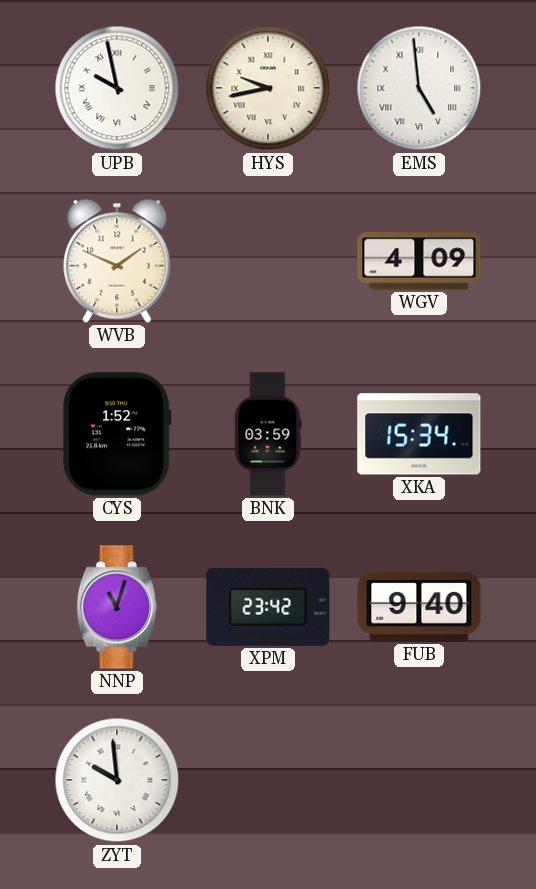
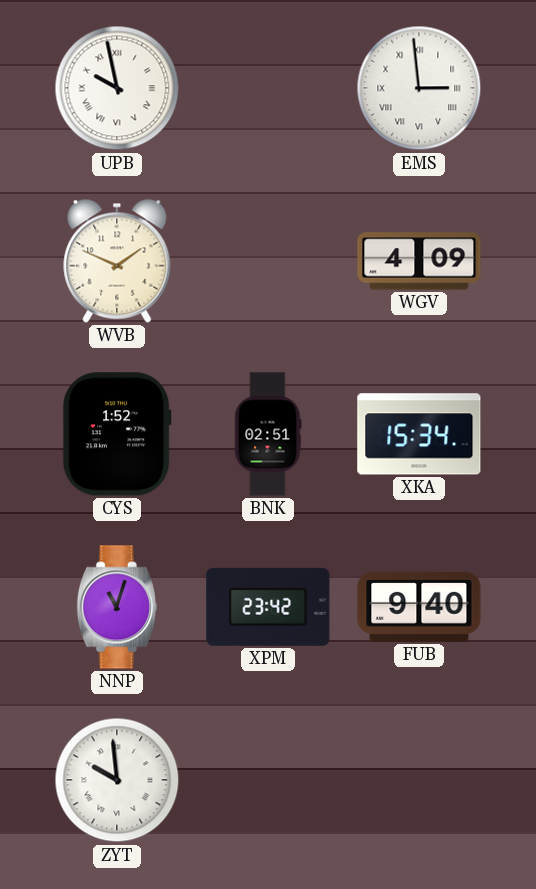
HYS: 9:43 -> none (268, 88)
EMS: 4:59 -> 2:59 (419, 88)
BNK: 03:59 -> 02:51 (268, 434)
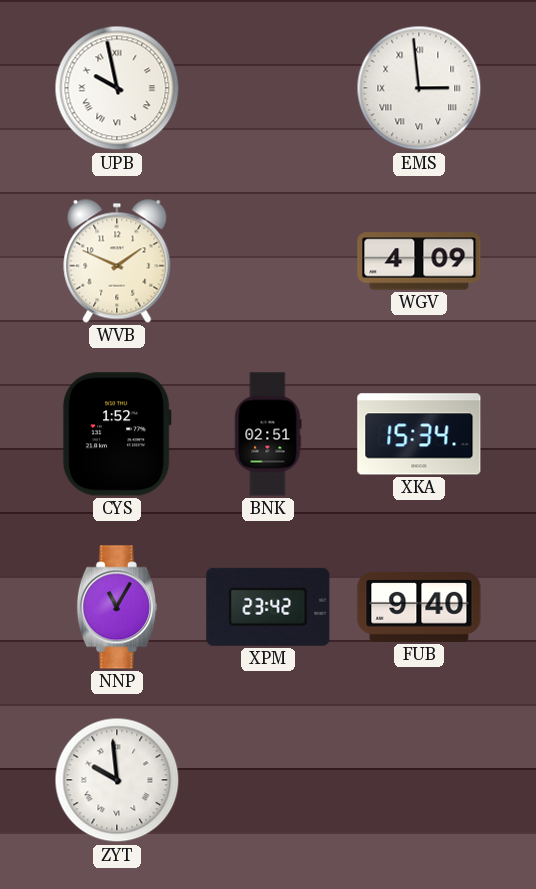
NNP: 11:03 -> 11:05 (117, 607)
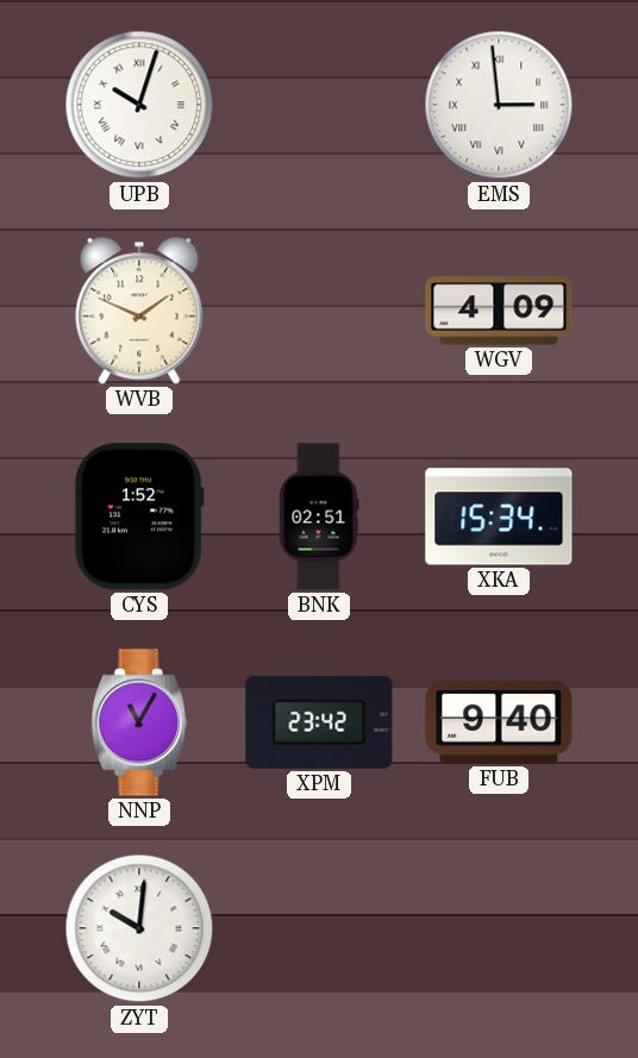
UPB: 9:58 -> 10:03 (139, 105)
ZYT: 9:59 -> 10:01 (139, 928)
